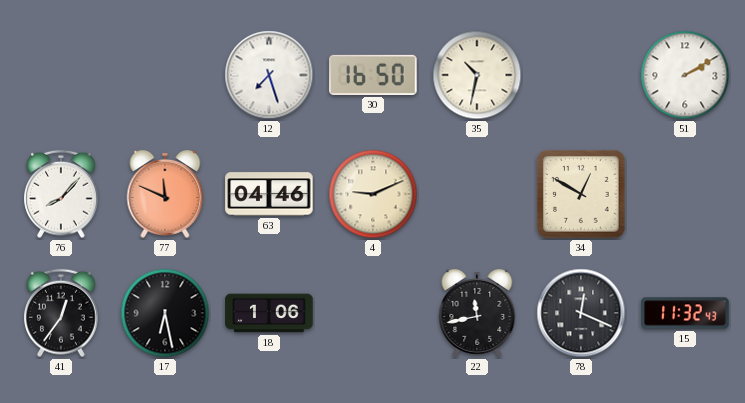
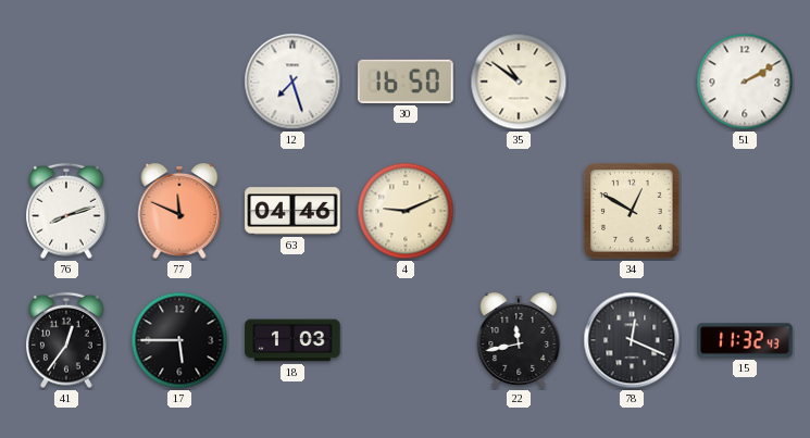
35: 10:32 -> 10:51 (519, 82)
76: 8:07 -> 8:12 (66, 211)
17: 6:28 -> 5:45 (179, 340)
18: 1:06 -> 1:03 (292, 340)
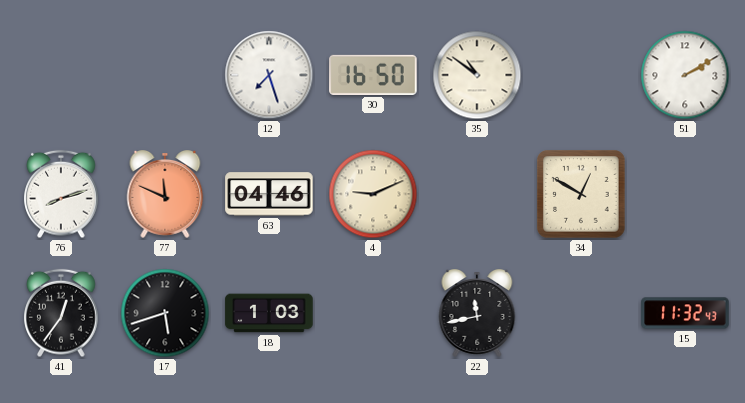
17: 5:45 -> 5:42 (165, 313)
78: 12:19 -> none (632, 340)
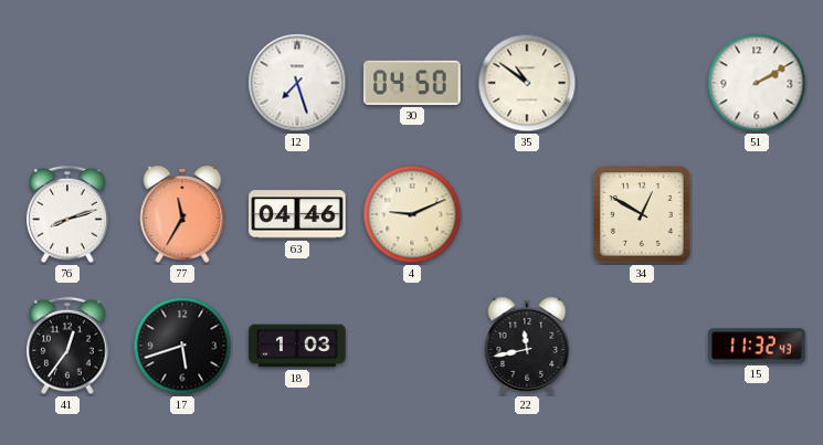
30: 16:50 -> 04:50 (412, 83)
77: 11:49 -> 11:35 (182, 215)
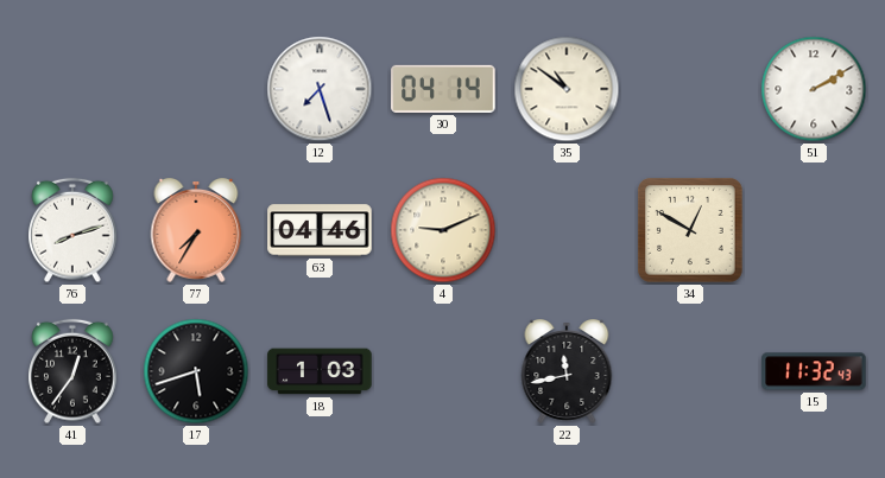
30: 04:50 -> 04:14 (443, 89)
77: 11:35 -> 7:35 (196, 231)
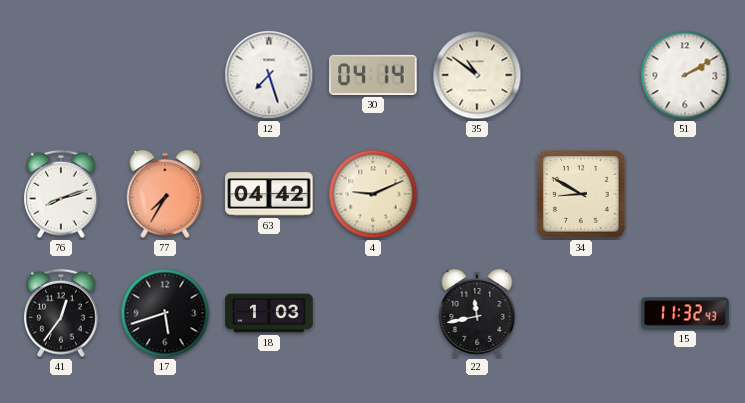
63: 04:46 -> 04:42 (269, 194)
34: 12:50 -> 8:50 (581, 194)
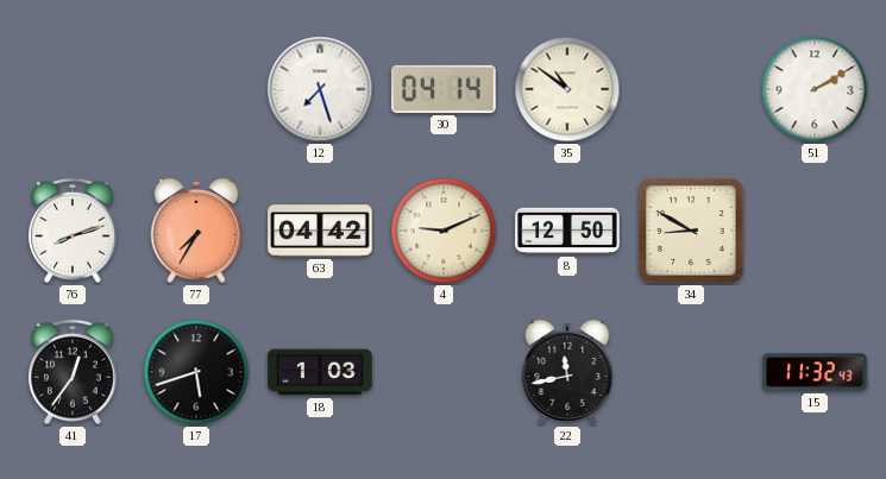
8: none -> 12:50 (567, 231)
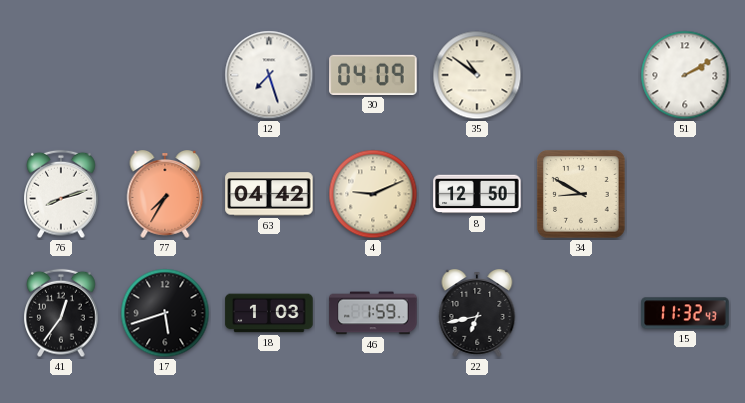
30: 04:14 -> 04:09 (373, 75)
46: none -> 1:59 (373, 313)
22: 11:43 -> 6:43 (477, 314)
